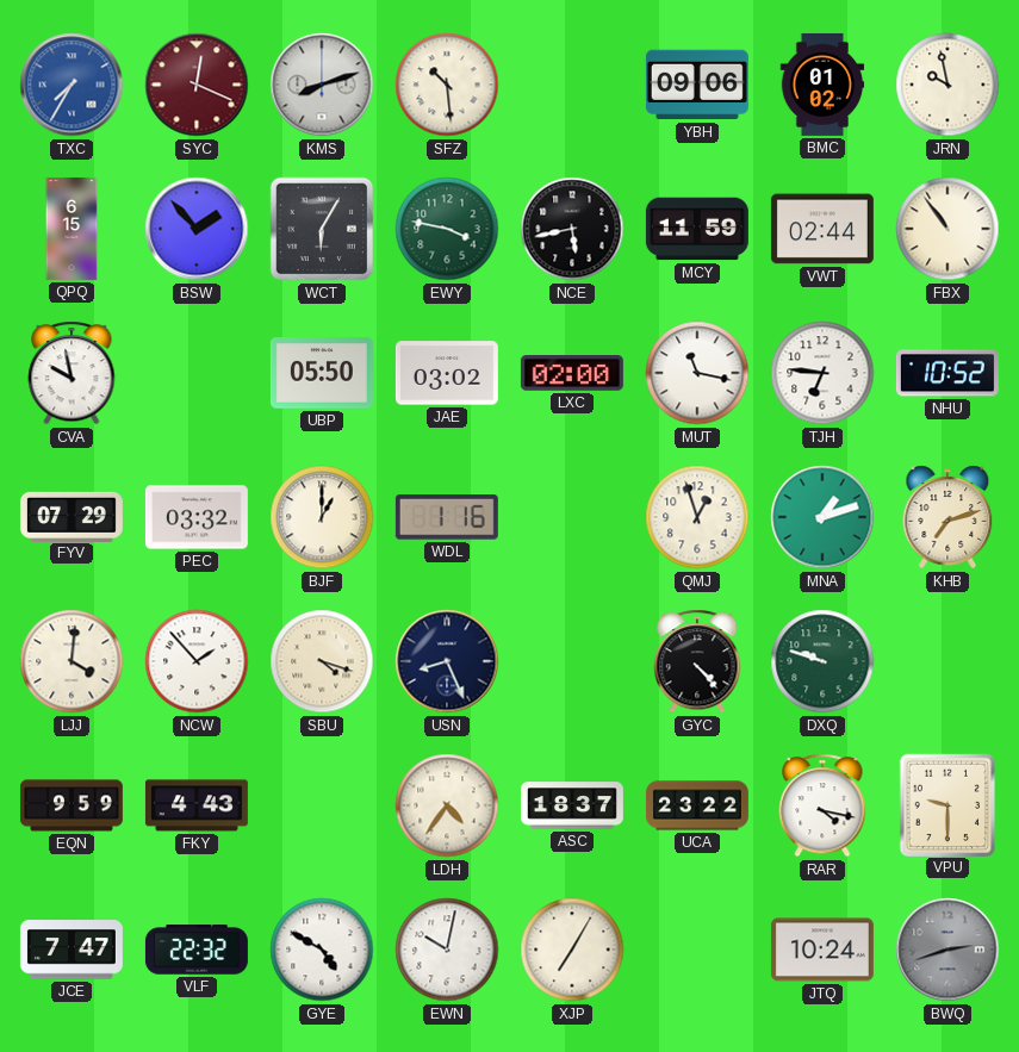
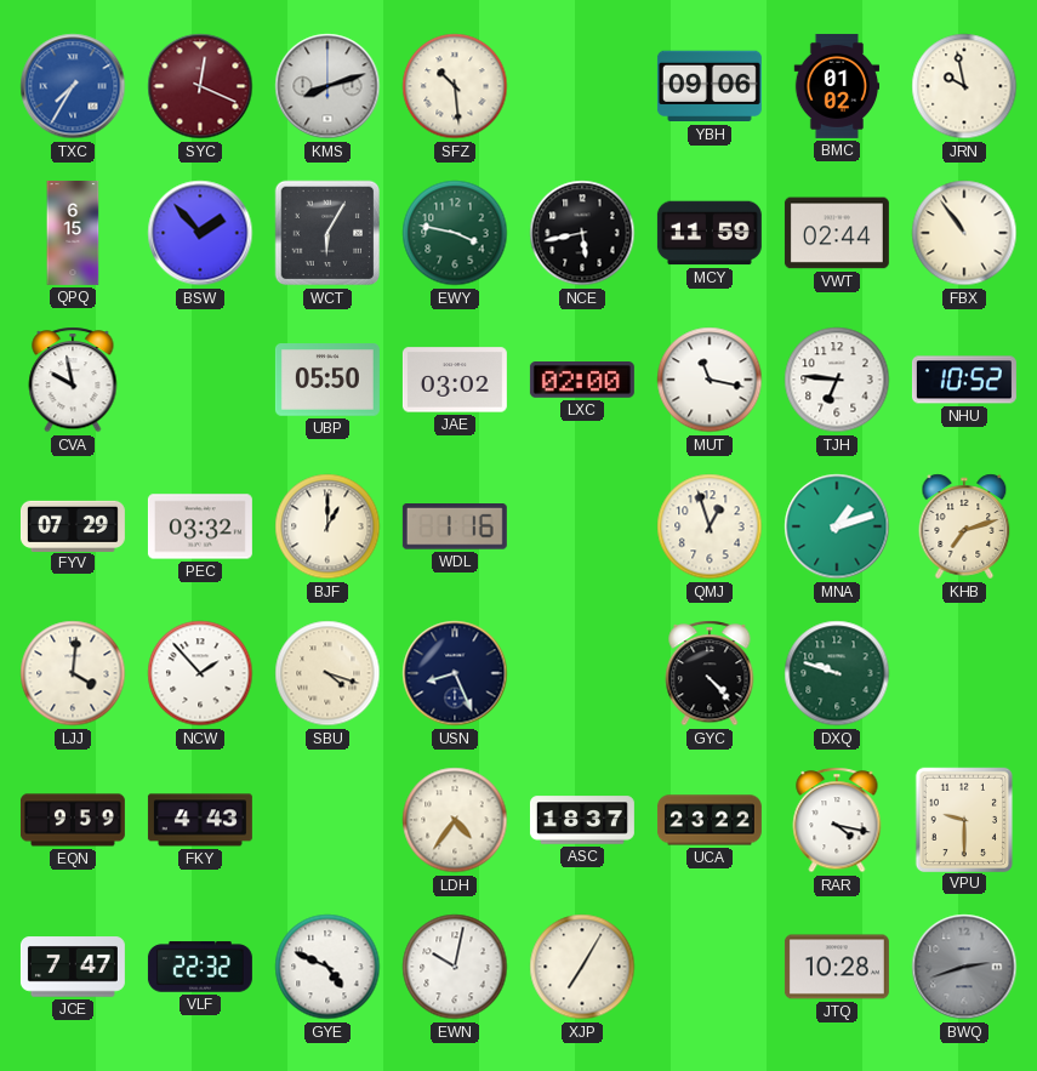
GYE: 4:50 -> 4:49 (327, 967)
JTQ: 10:24 -> 10:28 (837, 967)
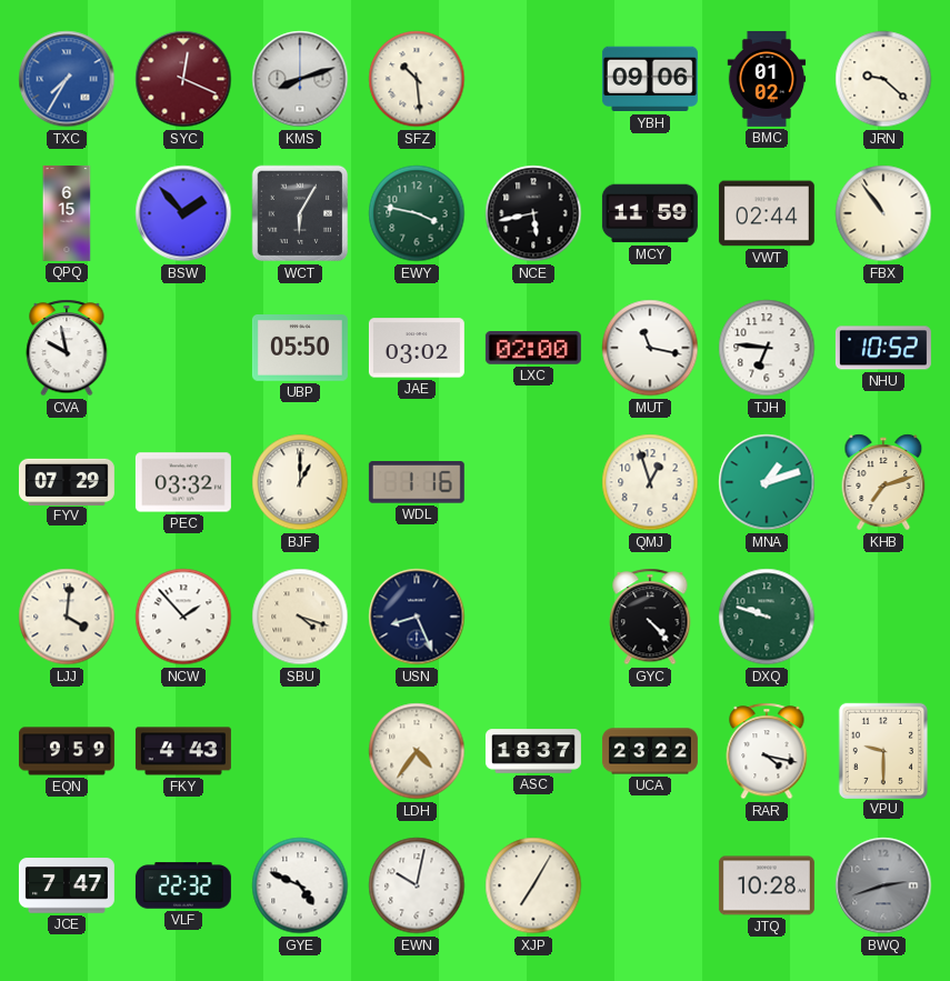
JRN: 9:58 -> 9:22 (883, 79)
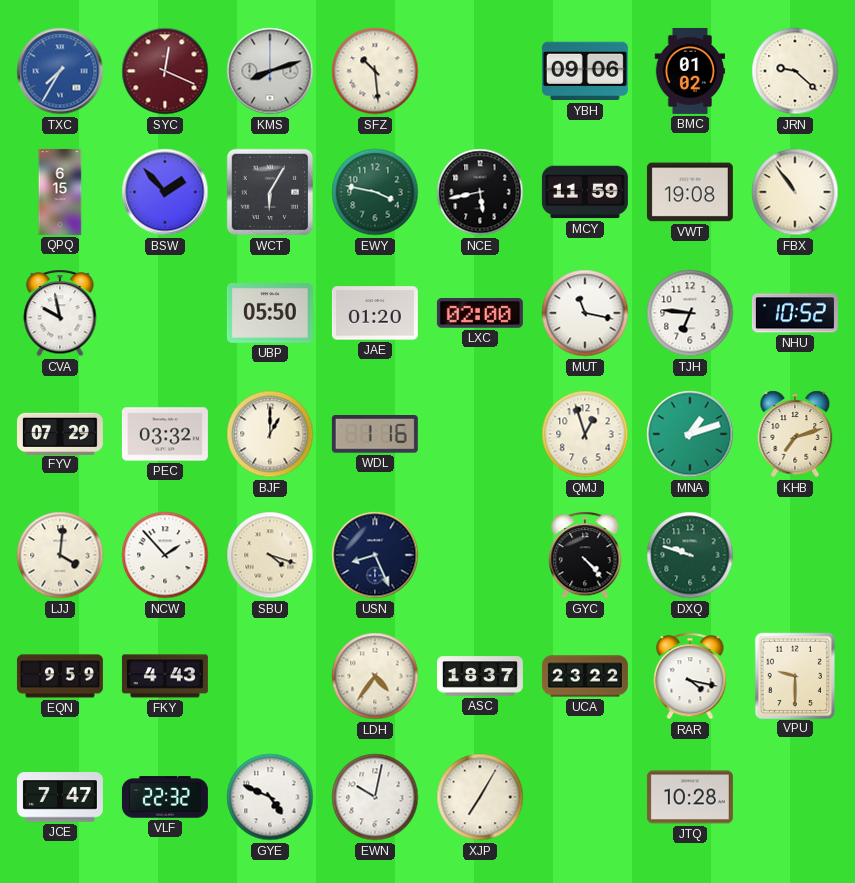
VWT: 02:44 -> 19:08 (690, 192)
JAE: 03:02 -> 01:20 (375, 313)
BWQ: 2:42 -> none (883, 885)
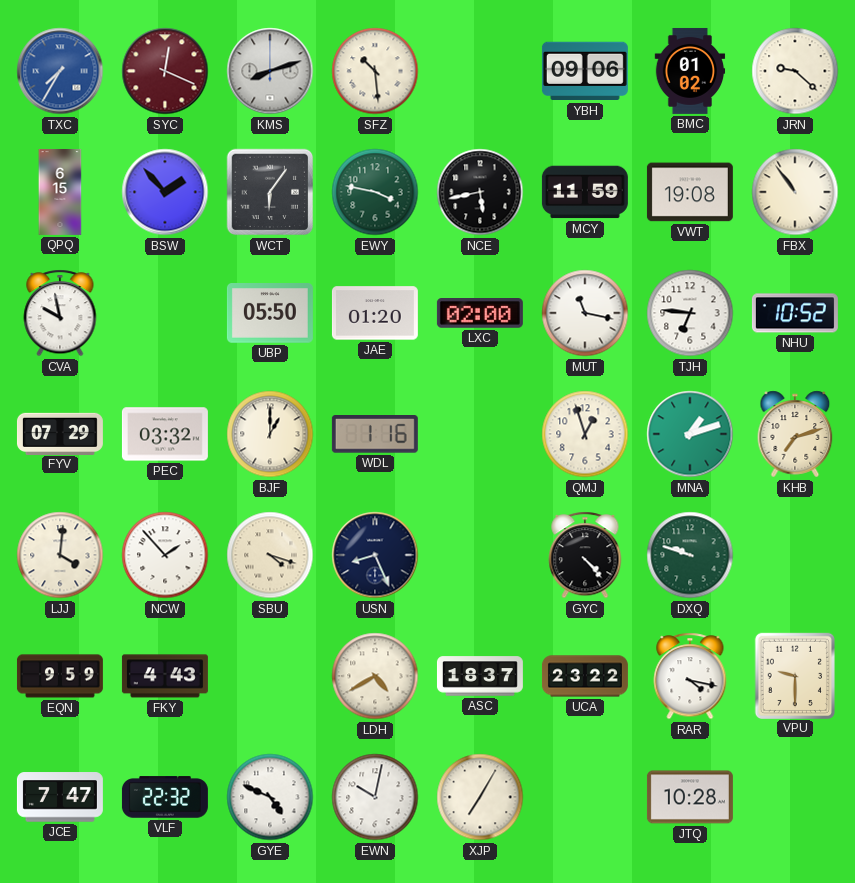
WCT: 6:05 -> 6:06 (270, 192)
LDH: 4:36 -> 4:40 (375, 676)
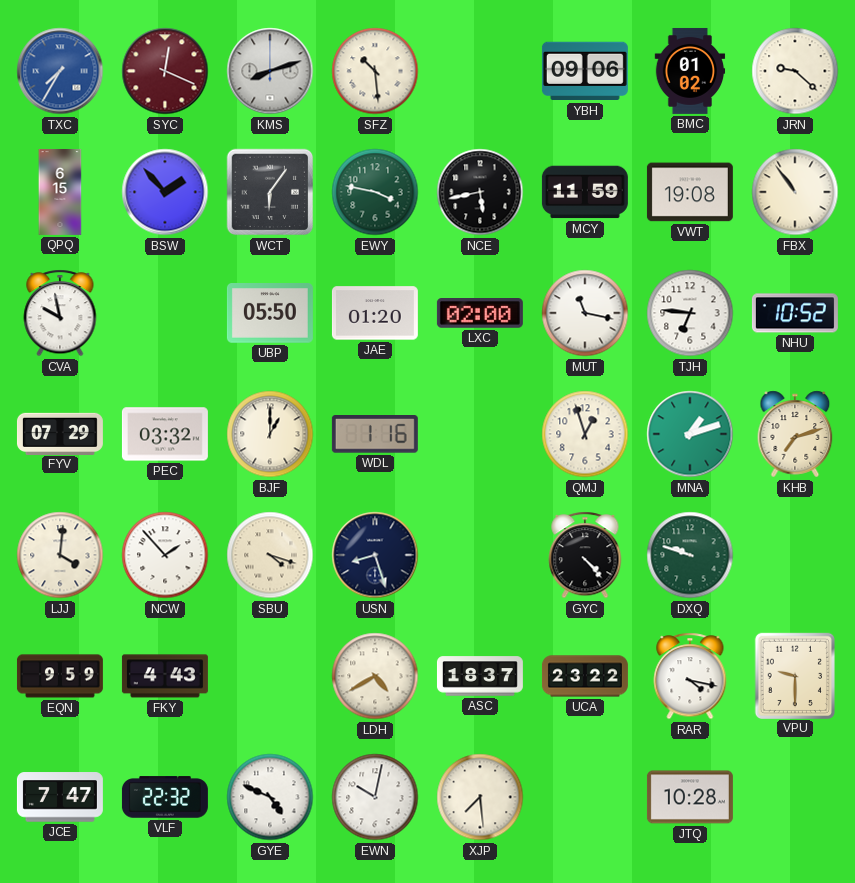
USN: 8:26 -> 8:27 (375, 555)
XJP: 7:05 -> 7:29 (480, 797)
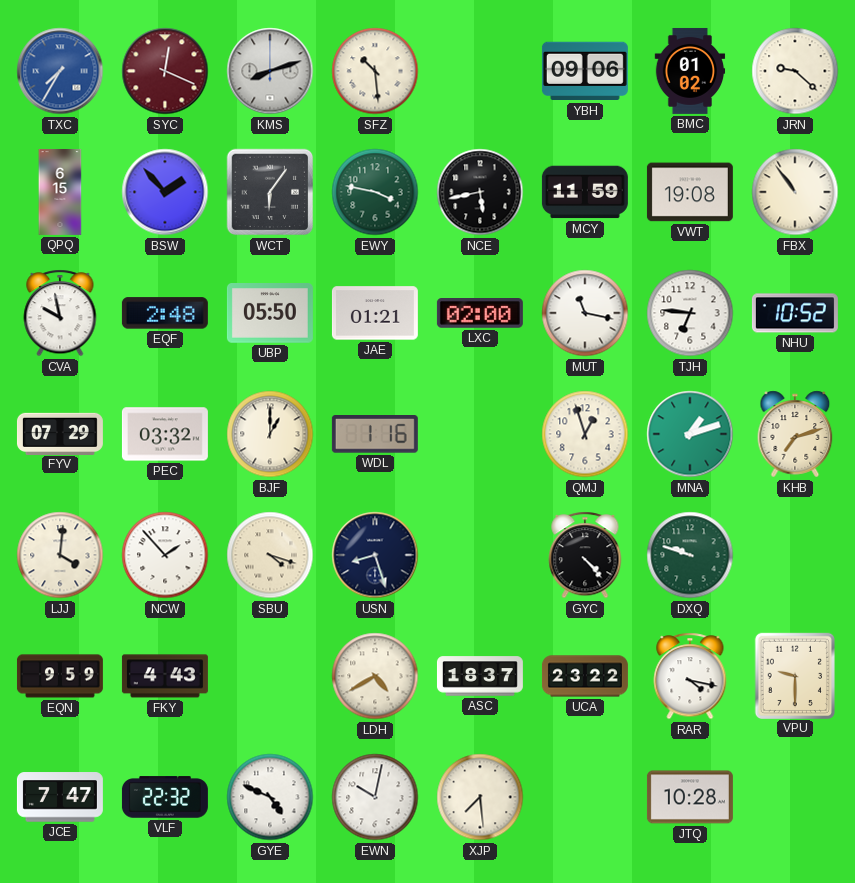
EQF: none -> 2:48 (165, 313)
JAE: 01:20 -> 01:21 (375, 313)
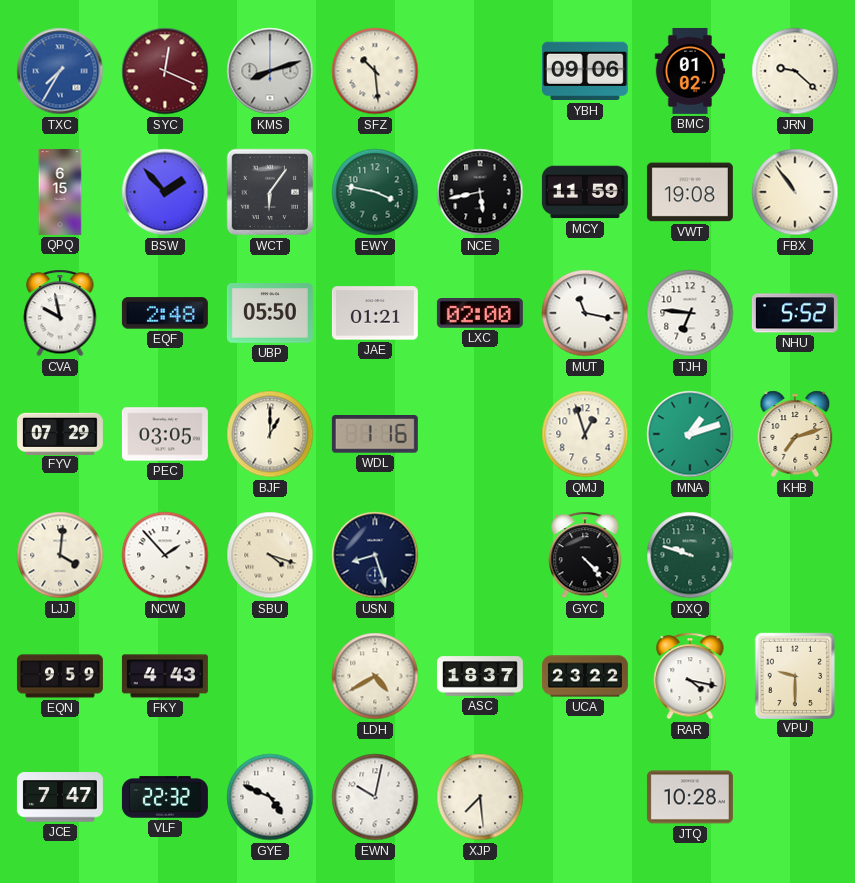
NHU: 10:52 -> 5:52 (795, 313)
PEC: 03:32 -> 03:05 (165, 434)
